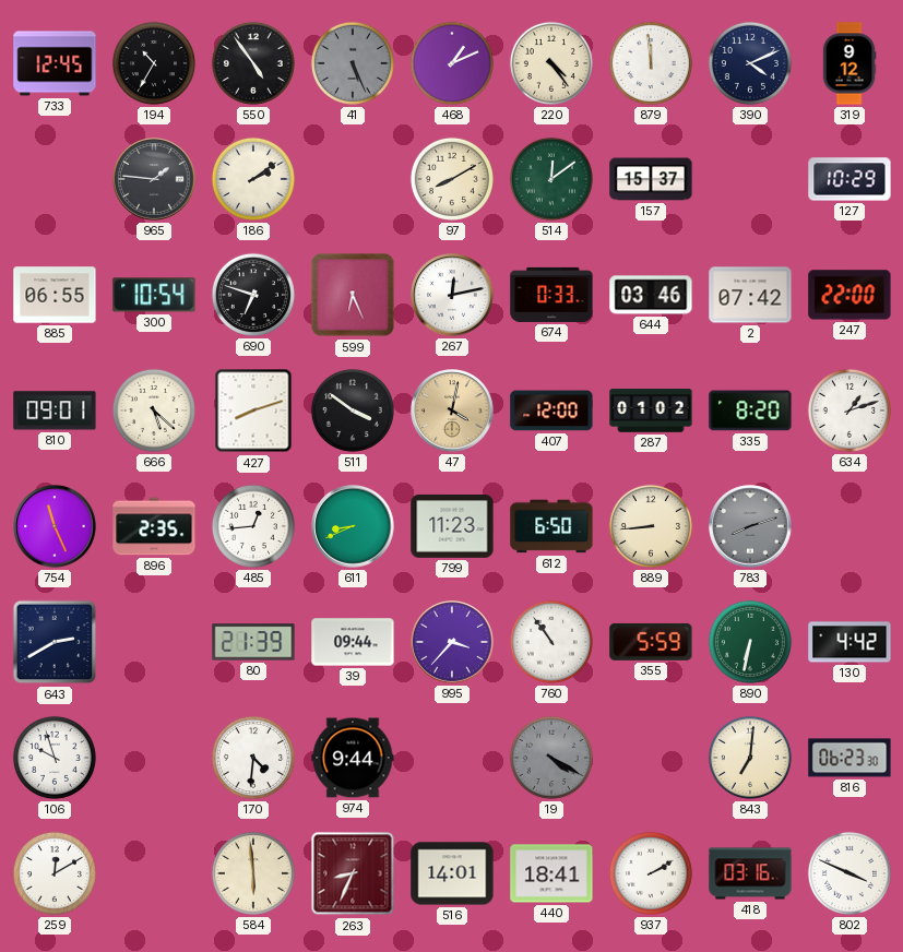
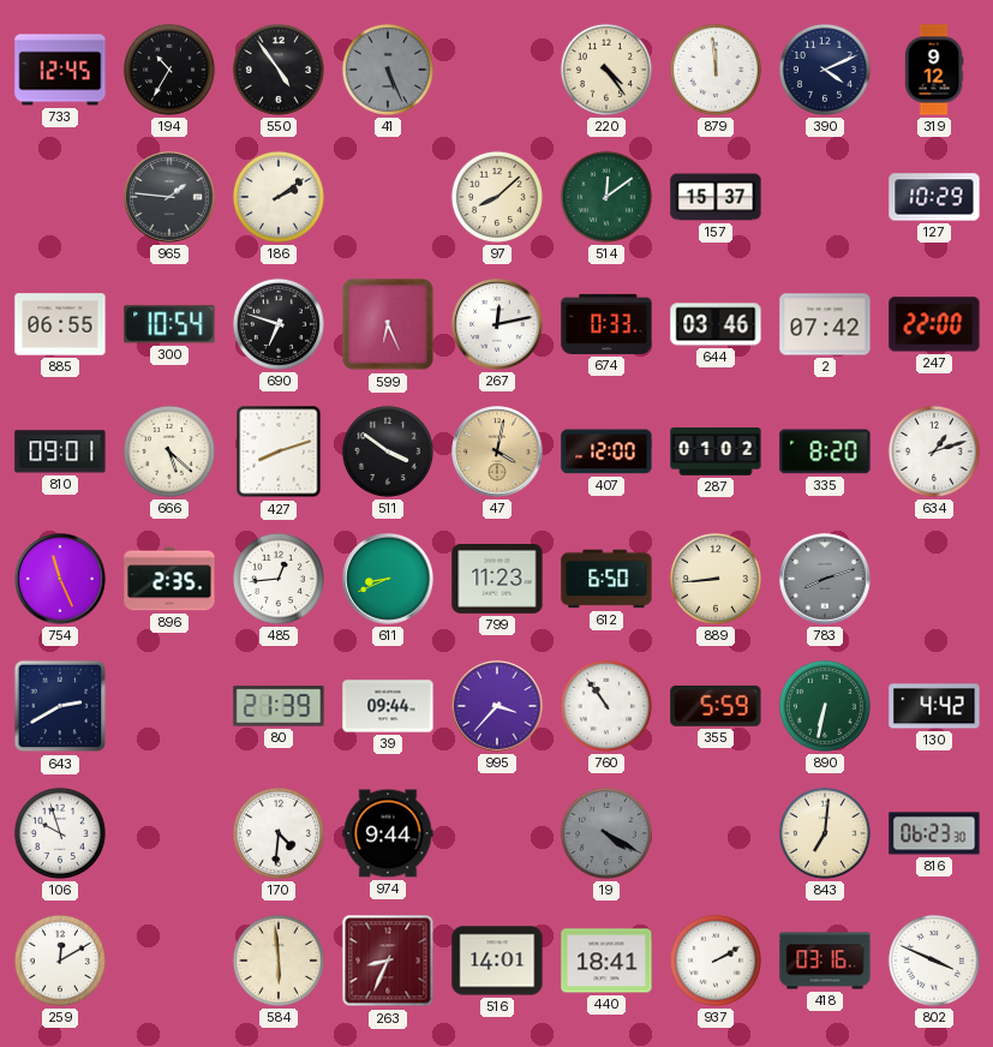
468: 1:11 -> none (452, 63)
97: 8:10 -> 8:08 (497, 197)
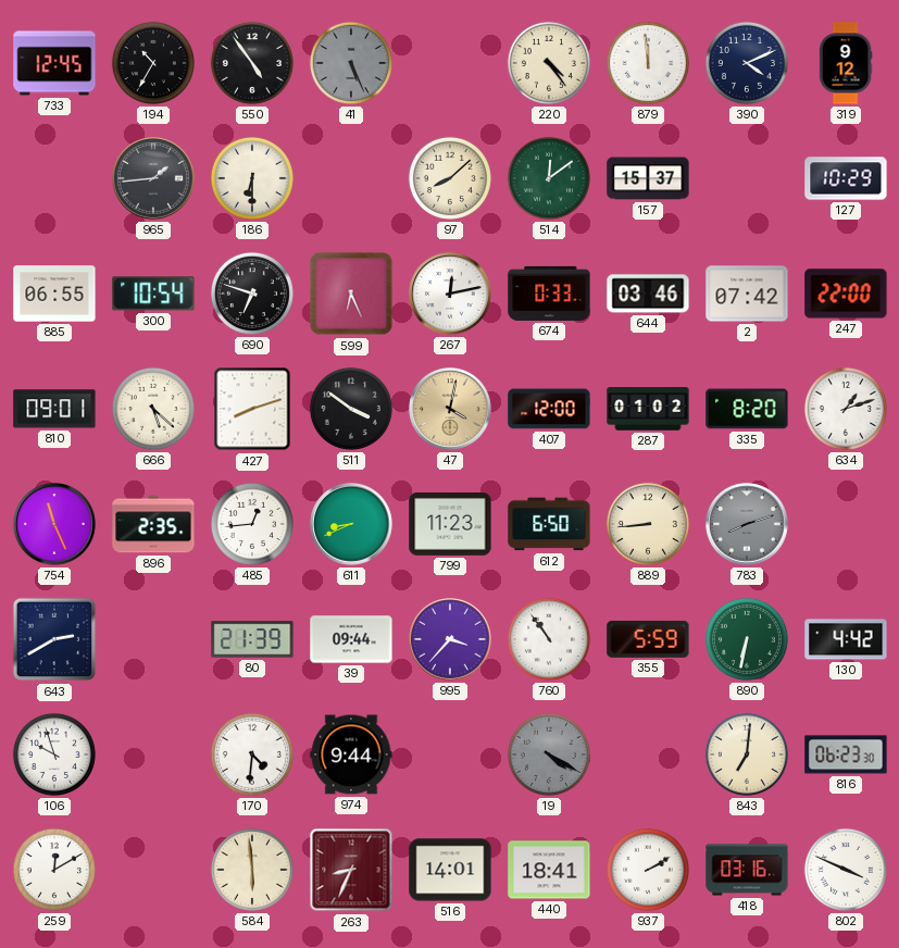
965: 1:46 -> 1:44 (153, 178)
186: 2:09 -> 6:30 (252, 178)
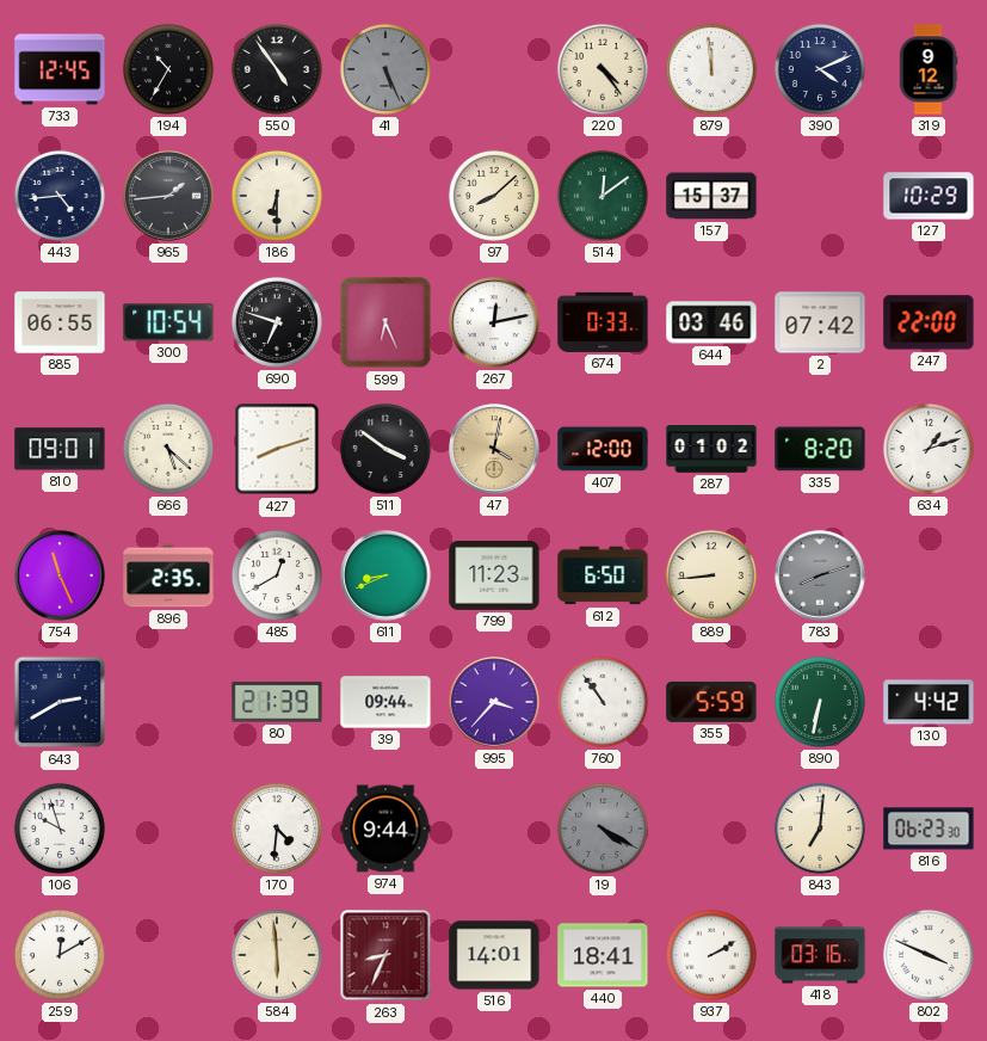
443: none -> 4:44 (60, 196)
485: 12:44 -> 12:40 (277, 575)
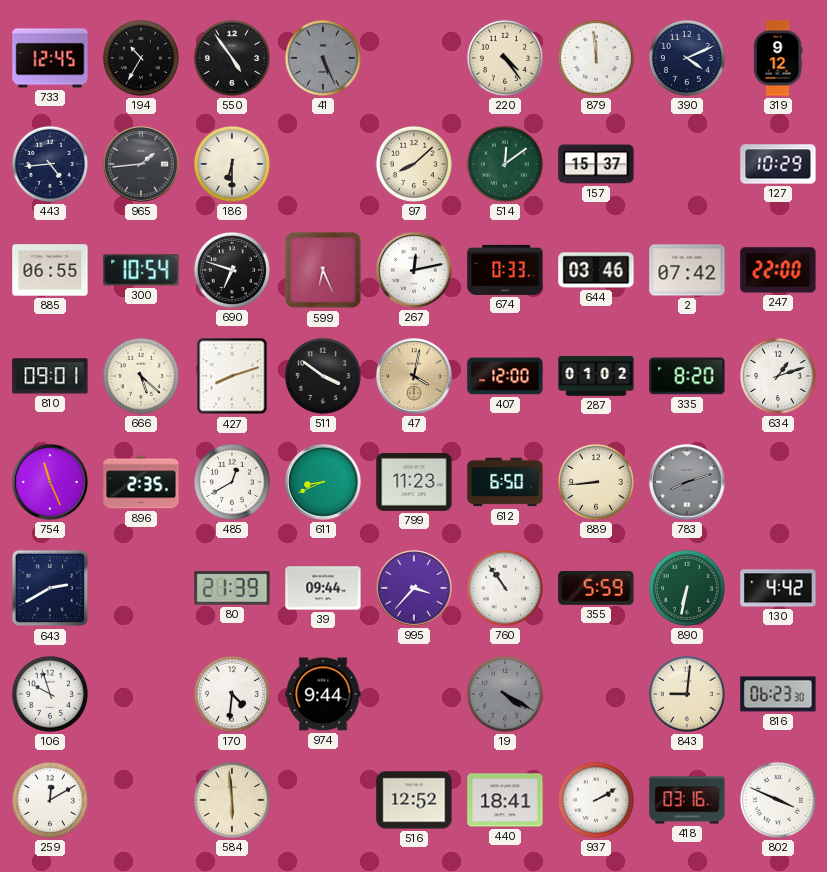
843: 7:01 -> 9:01 (687, 694)
263: 8:34 -> none (385, 955)
516: 14:01 -> 12:52 (414, 800)
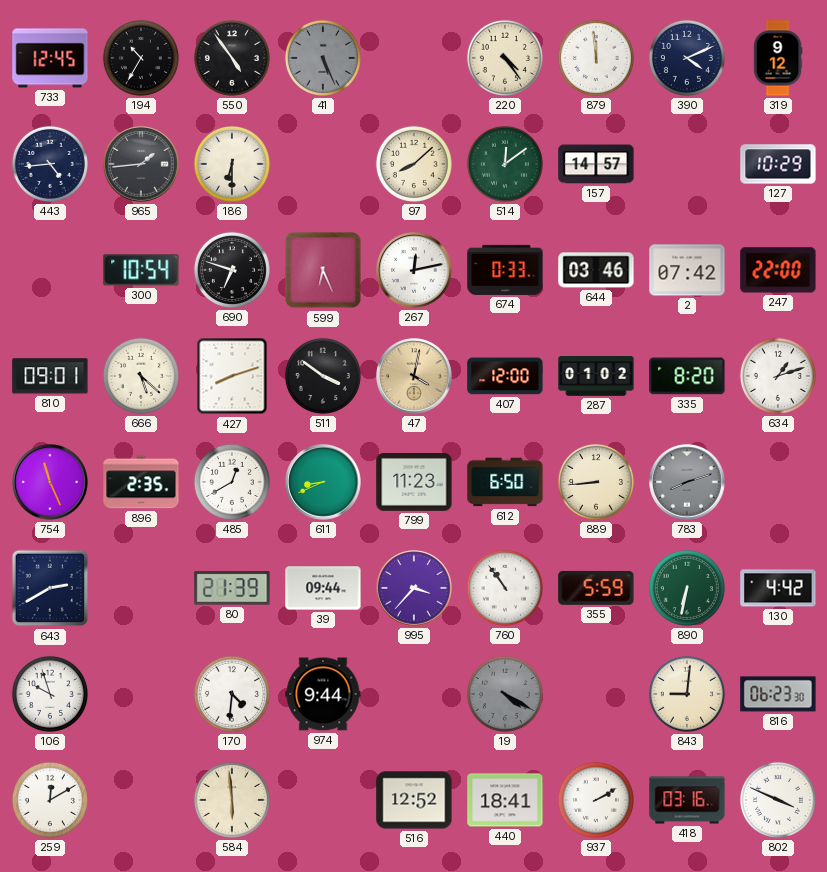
157: 15:37 -> 14:57 (596, 164)
885: 06:55 -> none (50, 270)
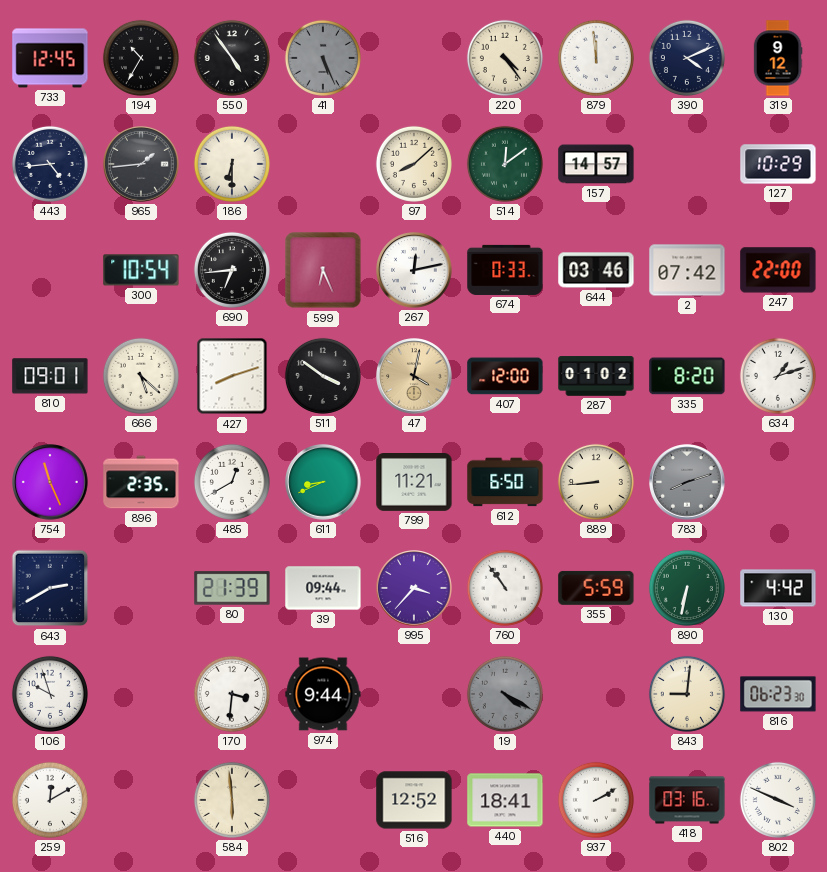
690: 6:48 -> 6:44 (232, 270)
799: 11:23 -> 11:21 (414, 483)
170: 4:31 -> 3:31 (232, 694)
